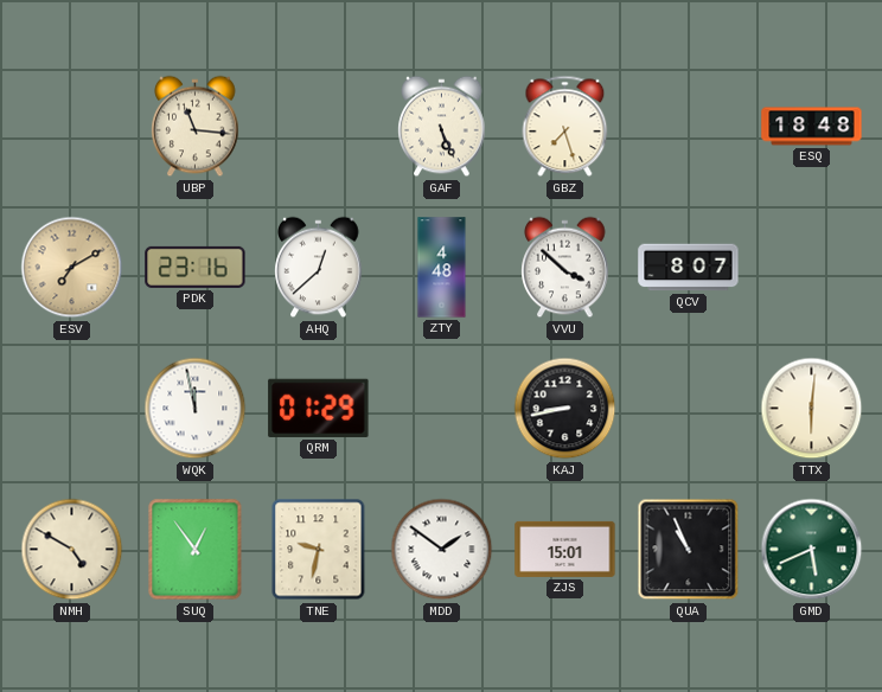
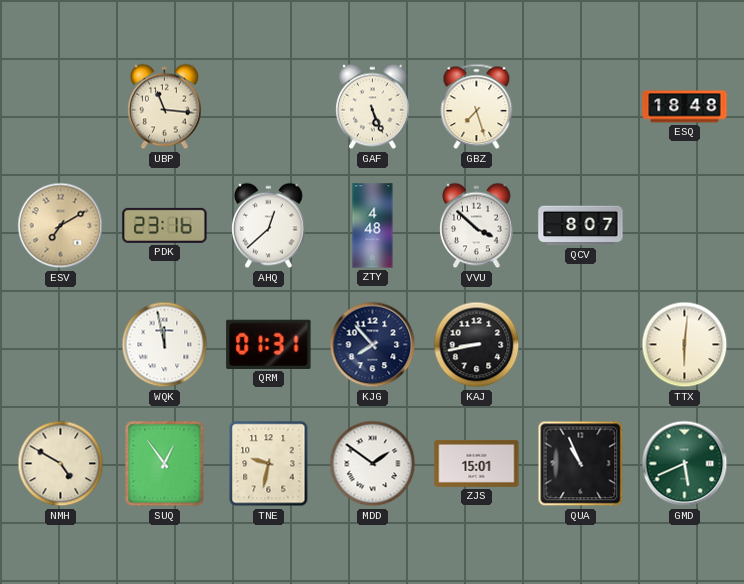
QRM: 01:29 -> 01:31 (269, 344)
KJG: none -> 7:53 (373, 345)
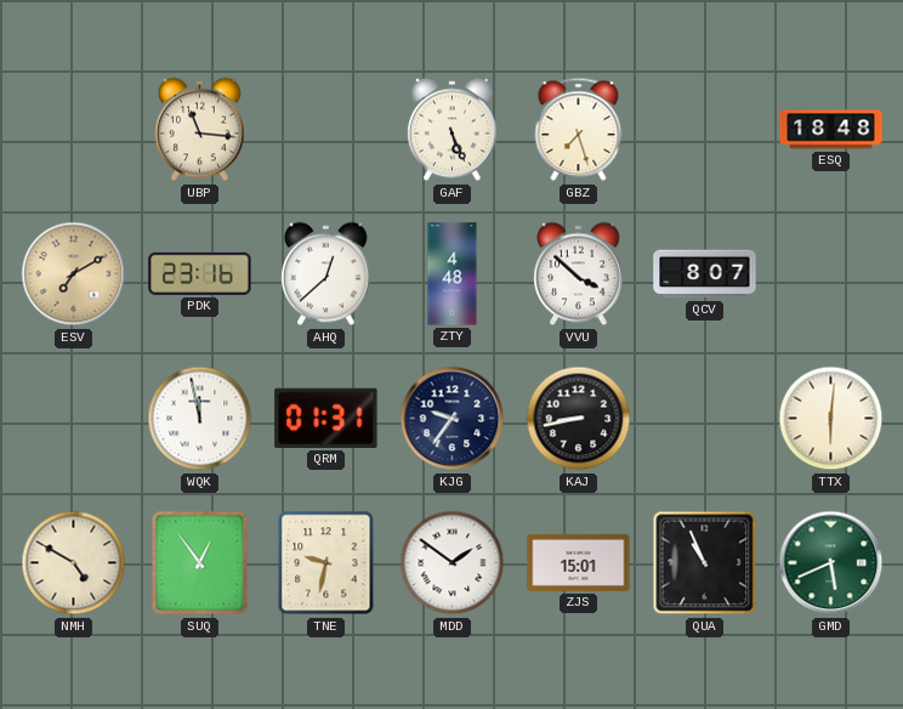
KJG: 7:53 -> 9:36 (453, 419)
